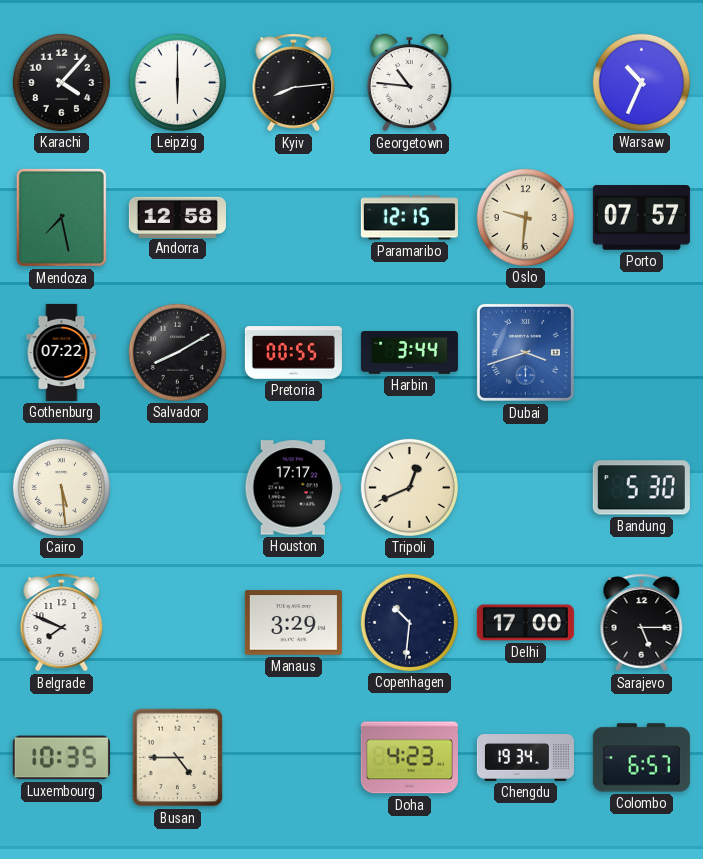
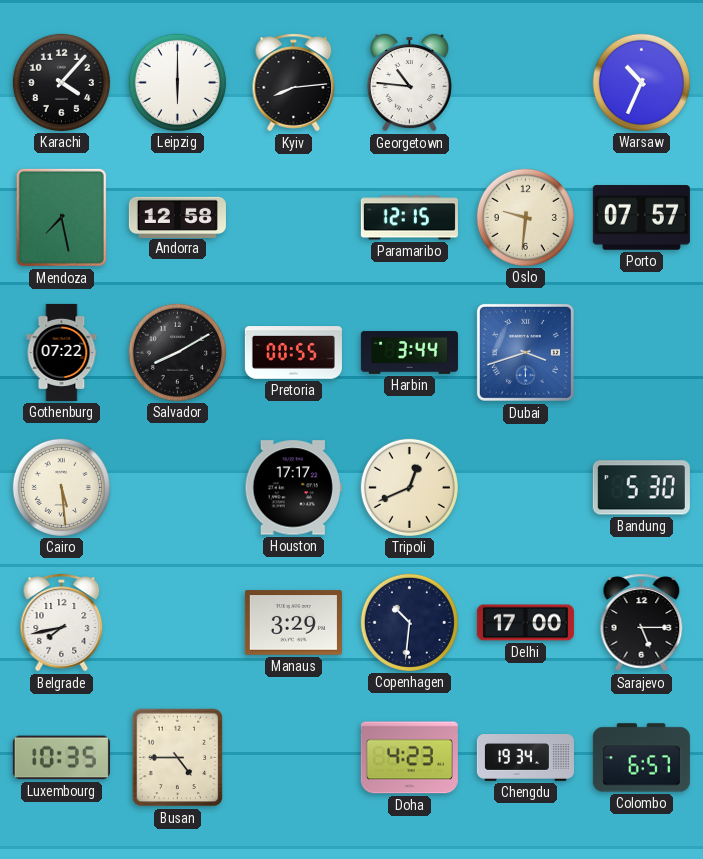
Belgrade: 7:49 -> 7:43 (62, 623)
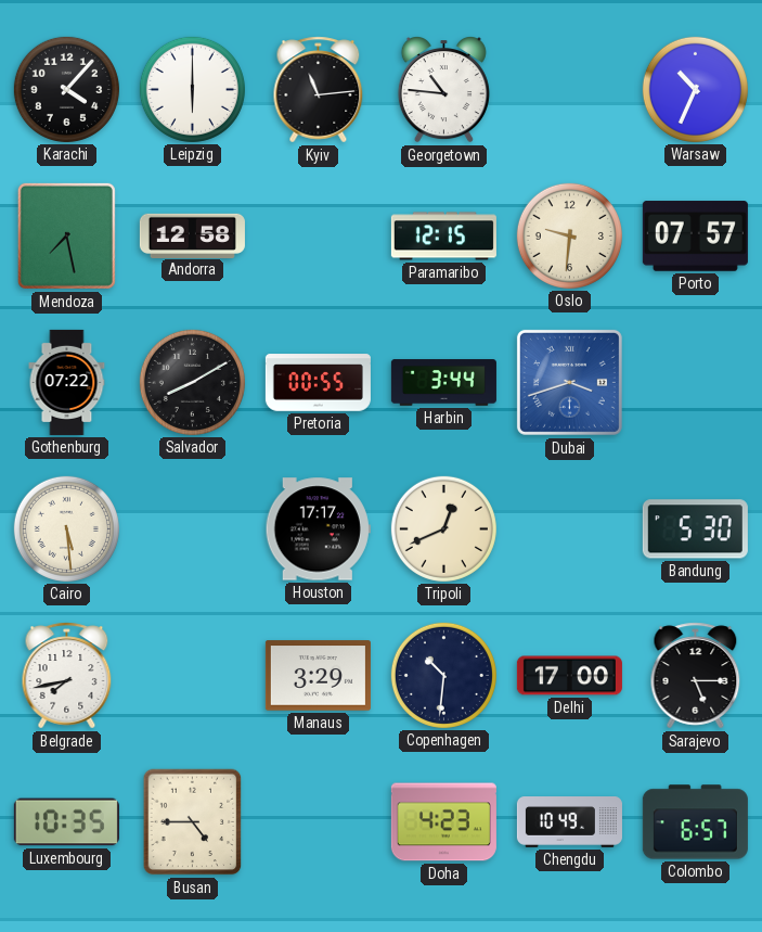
Kyiv: 8:14 -> 11:14 (319, 90)
Chengdu: 19:34 -> 10:49 (569, 822)
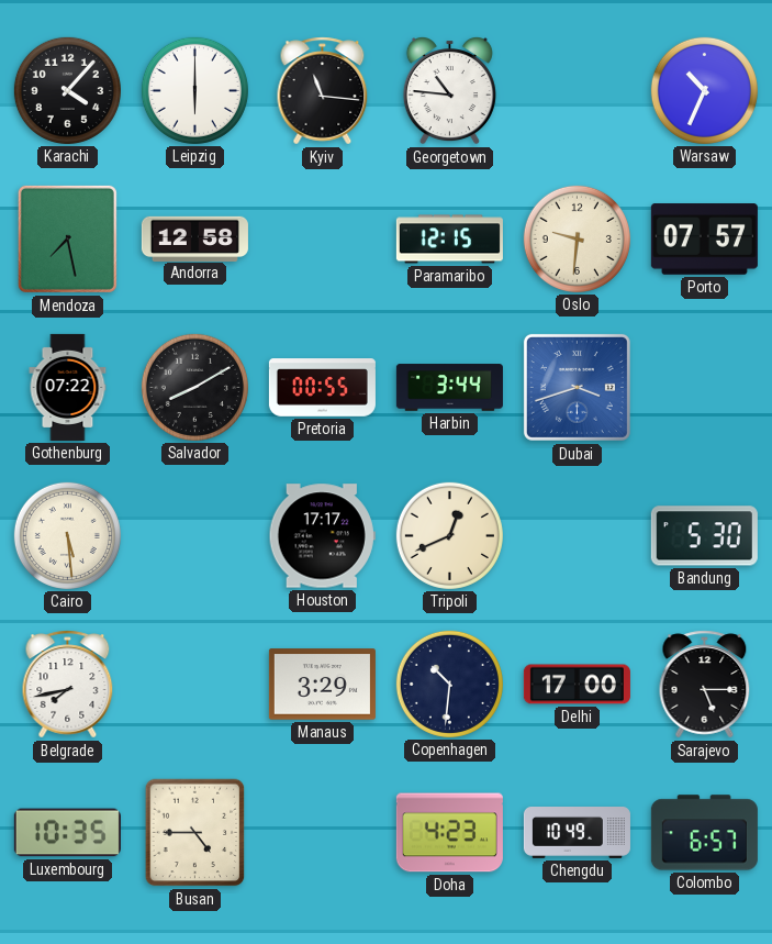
Kyiv: 11:14 -> 11:16 (323, 91)
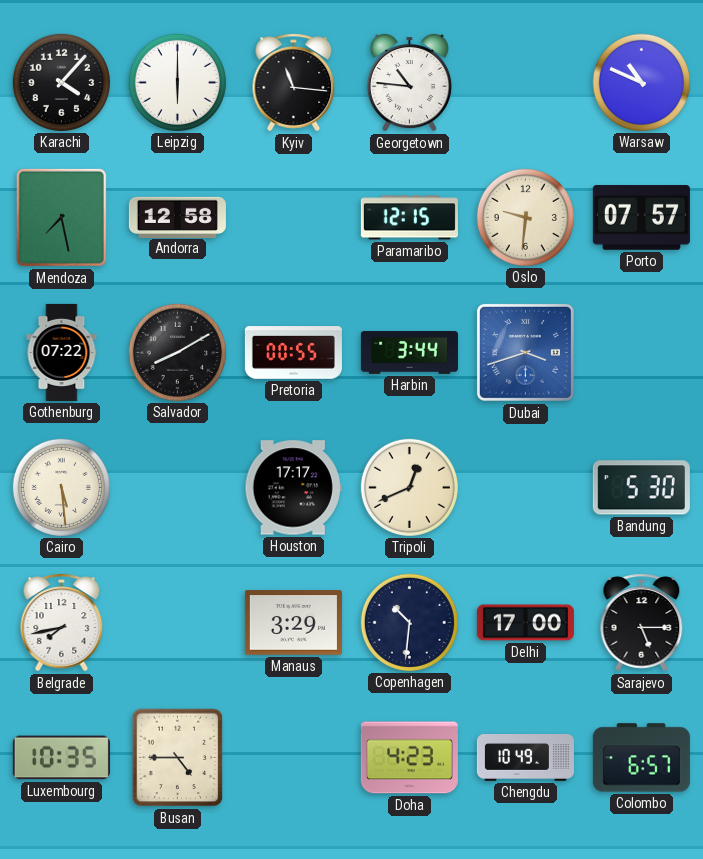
Warsaw: 10:34 -> 10:49 (641, 82)
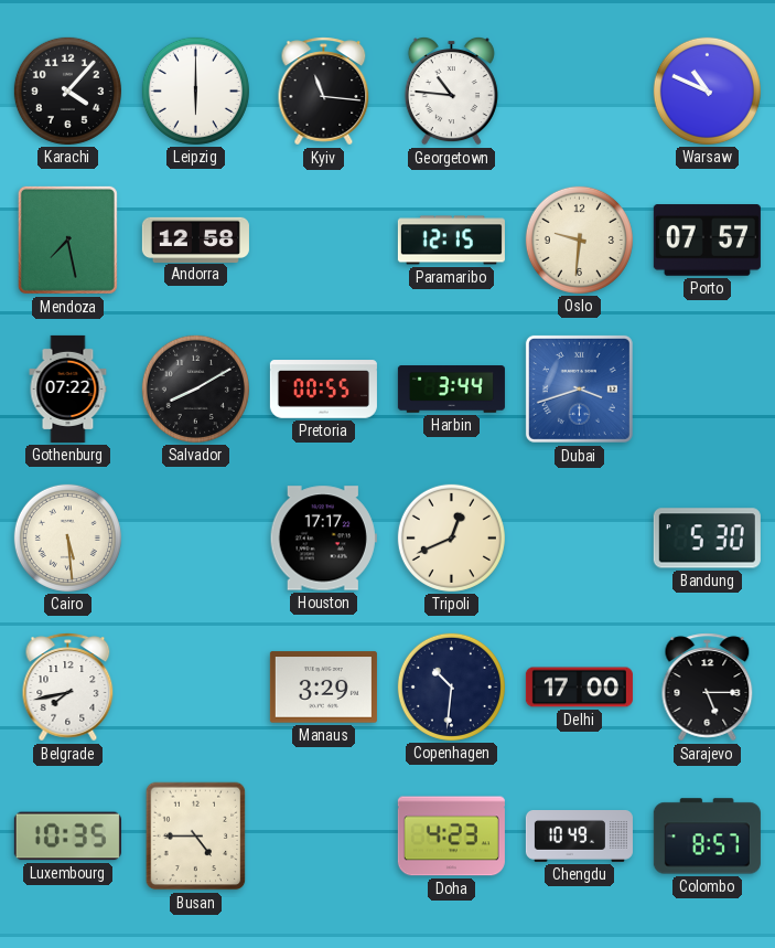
Colombo: 6:57 -> 8:57 (707, 837)
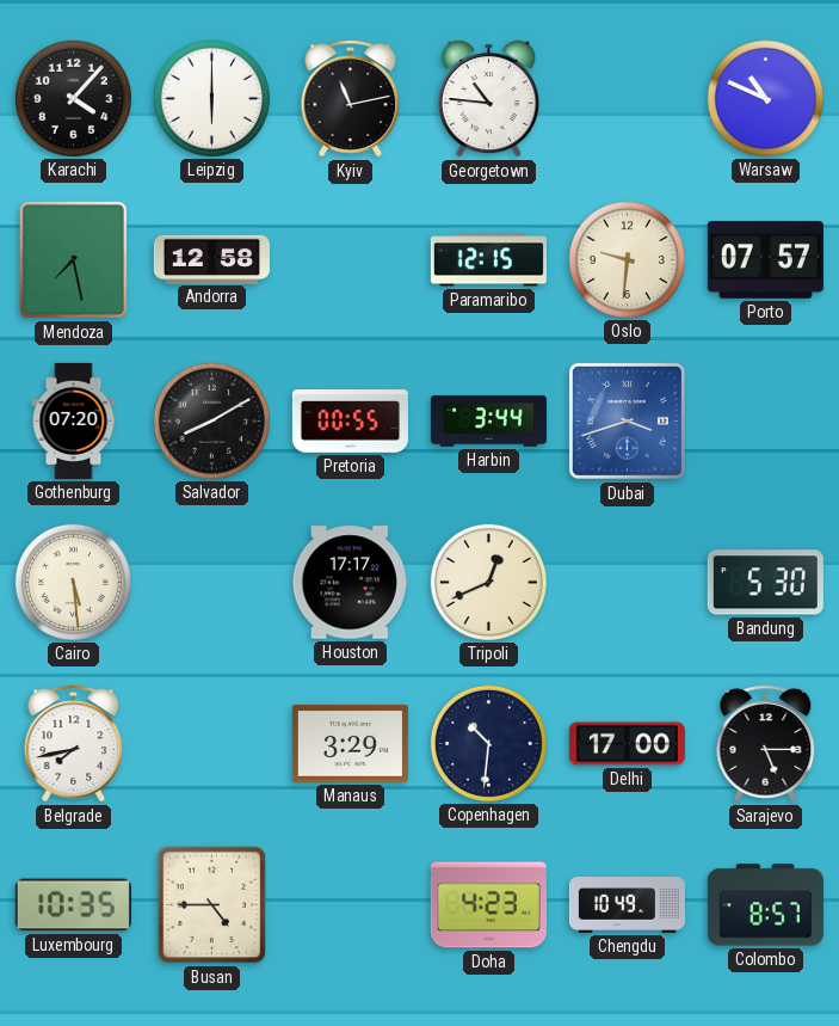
Kyiv: 11:16 -> 11:13 (351, 99)
Gothenburg: 07:22 -> 07:20 (74, 420)
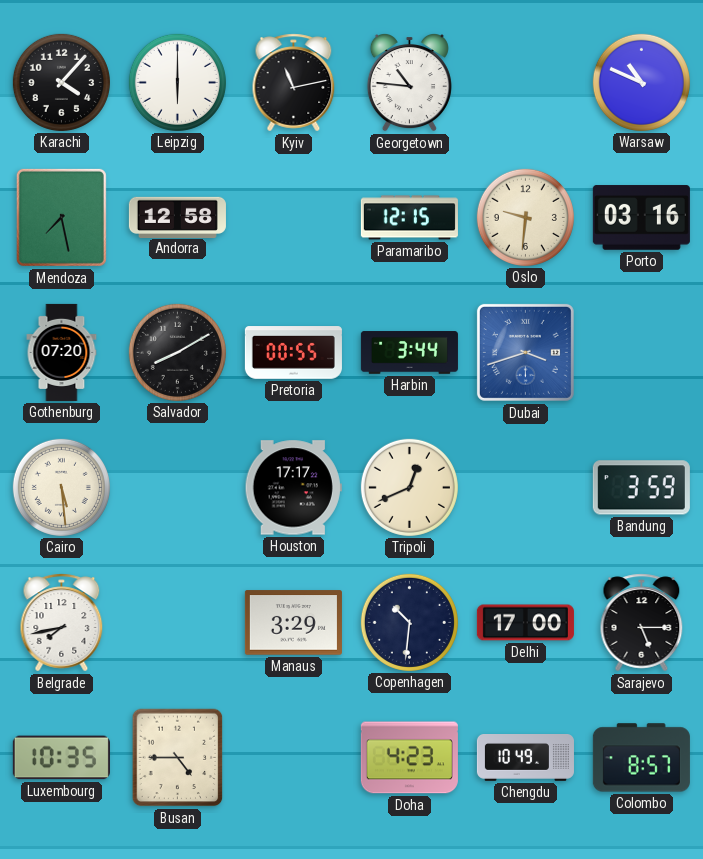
Porto: 07:57 -> 03:16 (641, 218)
Bandung: 5:30 -> 3:59 (641, 488)
